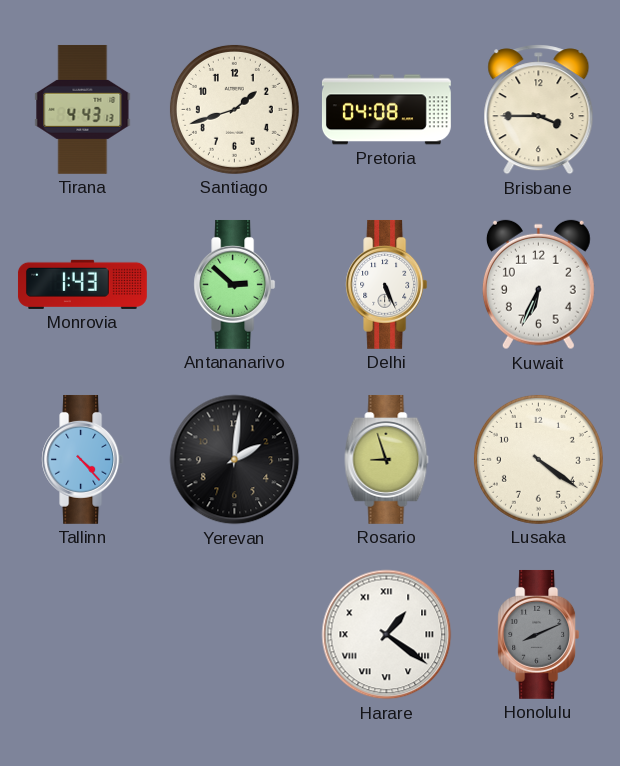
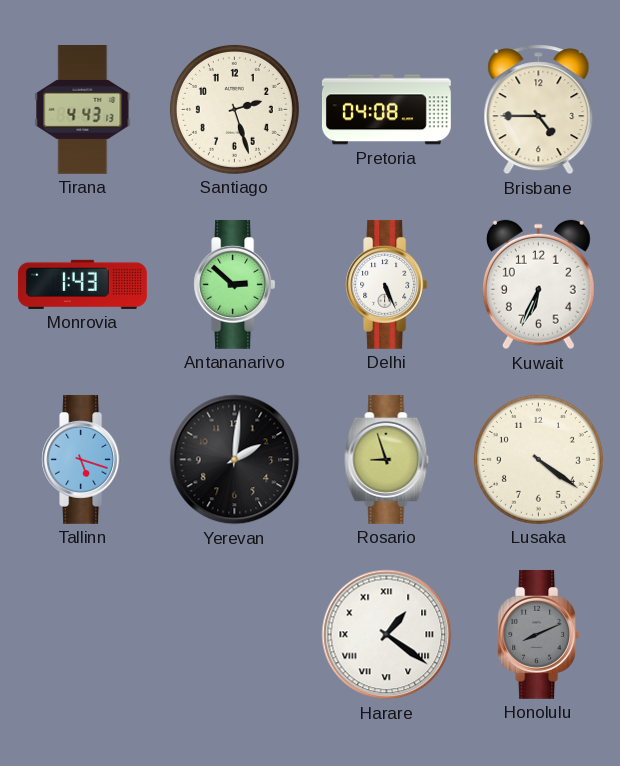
Santiago: 1:42 -> 2:27 (234, 109)
Brisbane: 3:45 -> 4:45 (539, 110)
Tallinn: 4:23 -> 5:18 (83, 459)
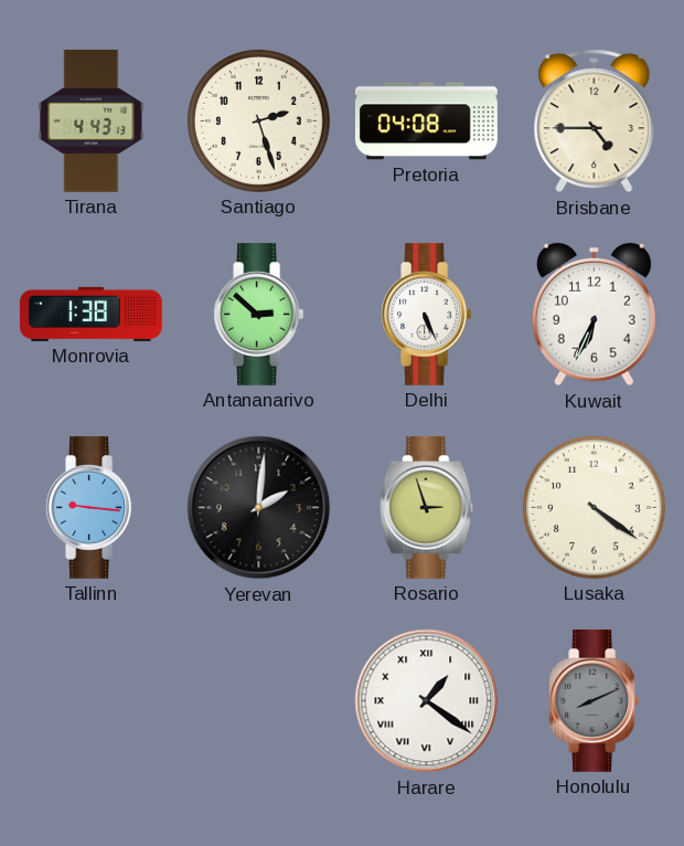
Monrovia: 1:43 -> 1:38 (90, 314)
Tallinn: 5:18 -> 9:16 (92, 507)
Rosario: 8:57 -> 2:57 (427, 507)
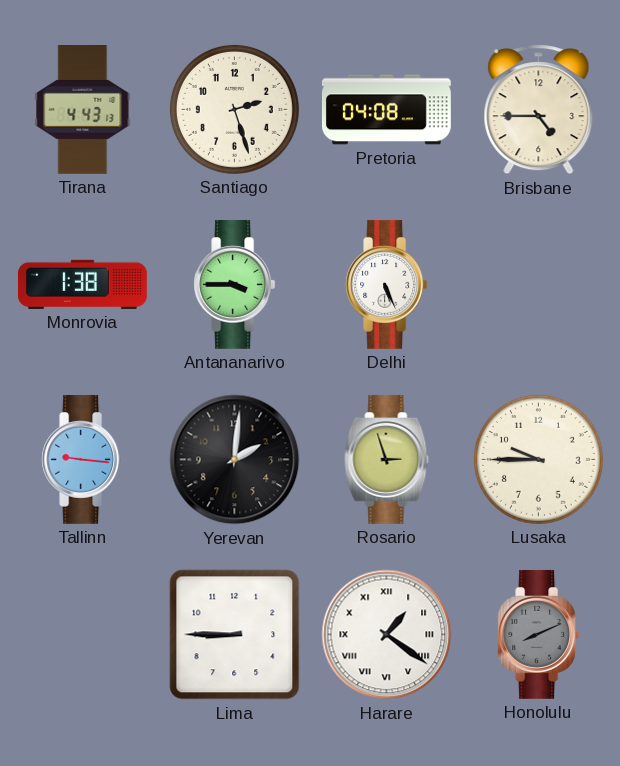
Antananarivo: 2:52 -> 3:45 (235, 284)
Kuwait: 6:34 -> none (594, 315)
Lusaka: 4:21 -> 9:45 (538, 459)
Lima: none -> 8:45 (235, 635)
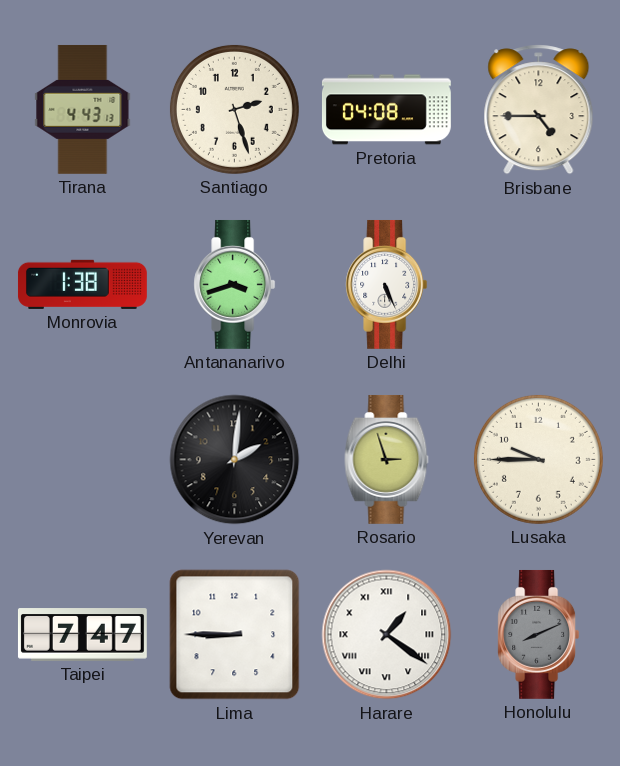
Antananarivo: 3:45 -> 3:42 (235, 284)
Tallinn: 9:16 -> none (83, 459)
Taipei: none -> 7:47 (82, 635)
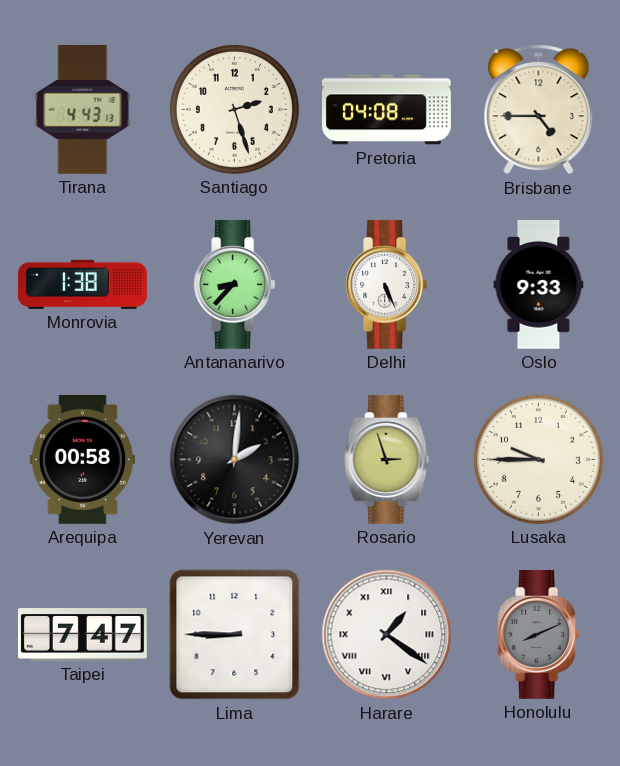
Antananarivo: 3:42 -> 8:37 (235, 284)
Oslo: none -> 9:33 (539, 284)
Arequipa: none -> 00:58 (82, 459)
